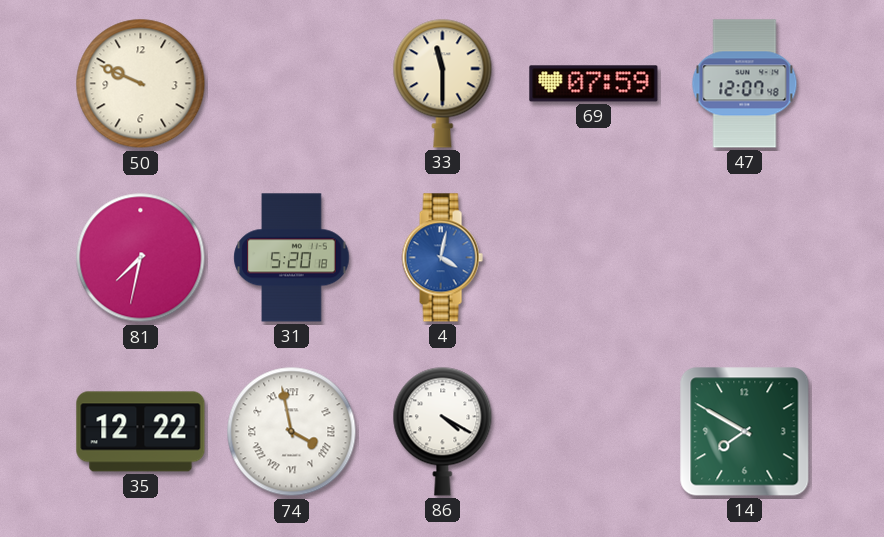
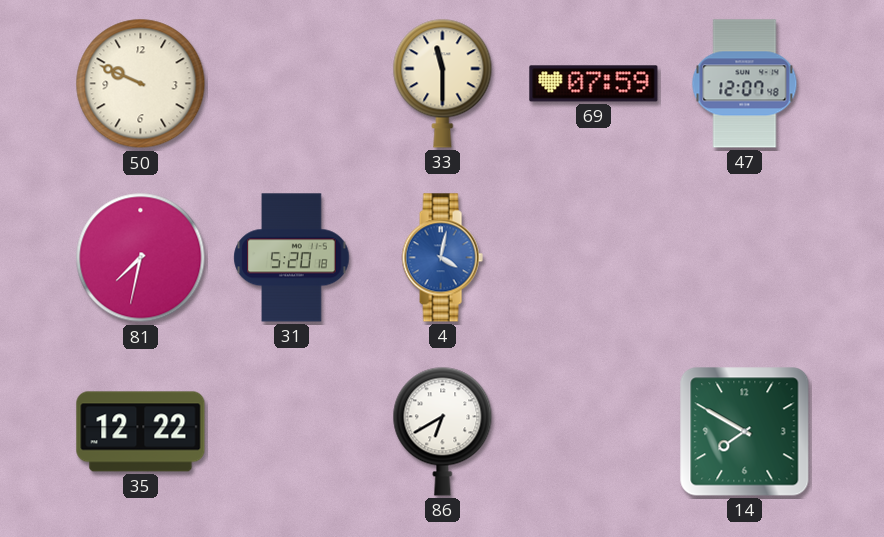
74: 3:58 -> none (292, 432)
86: 4:20 -> 6:40 (443, 431)
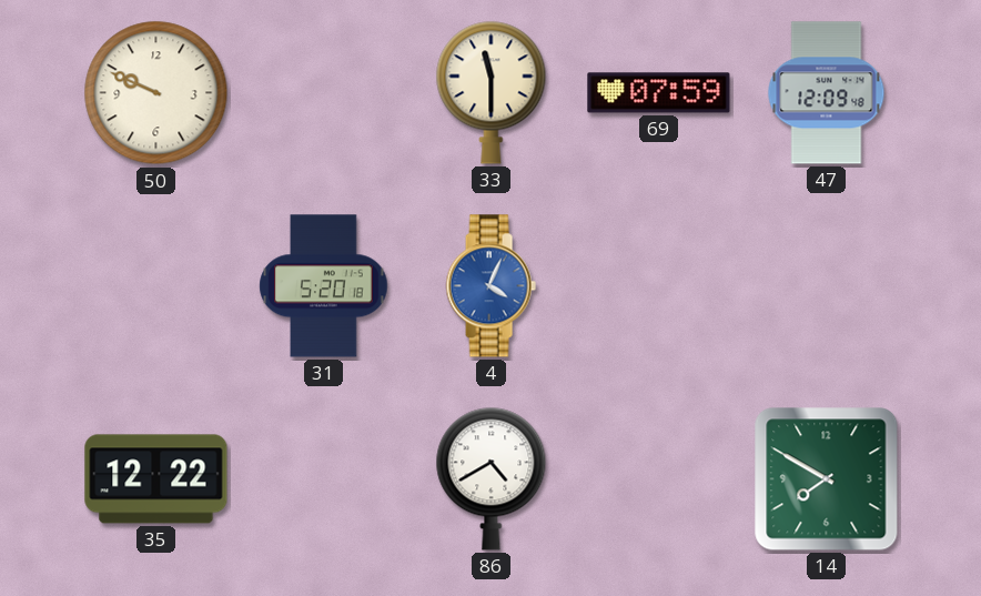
47: 12:07 -> 12:09 (827, 93)
81: 7:32 -> none (141, 258)
4: 4:02 -> 4:04 (490, 286)
86: 6:40 -> 4:40 (492, 478)
